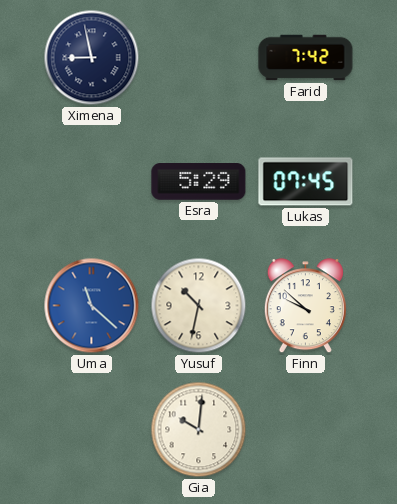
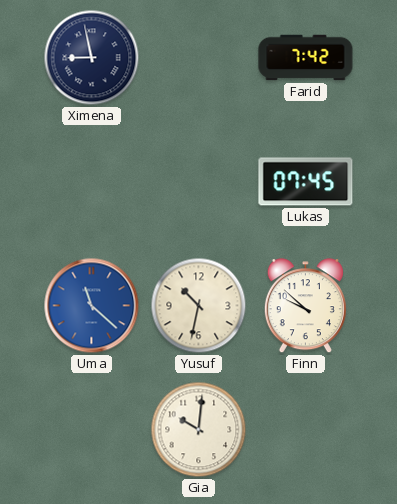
Esra: 5:29 -> none (199, 182)
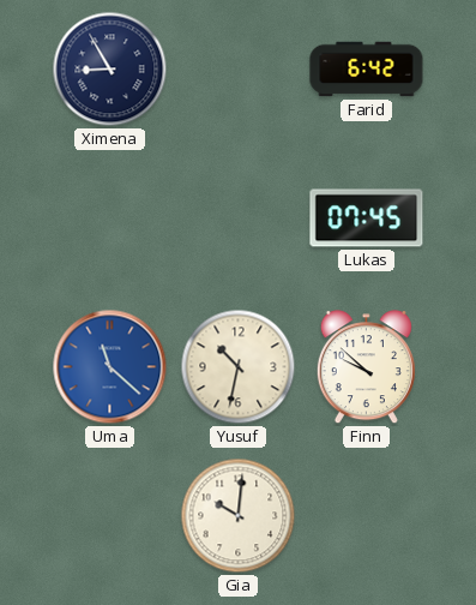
Ximena: 8:58 -> 8:55 (110, 70)
Farid: 7:42 -> 6:42 (367, 70)
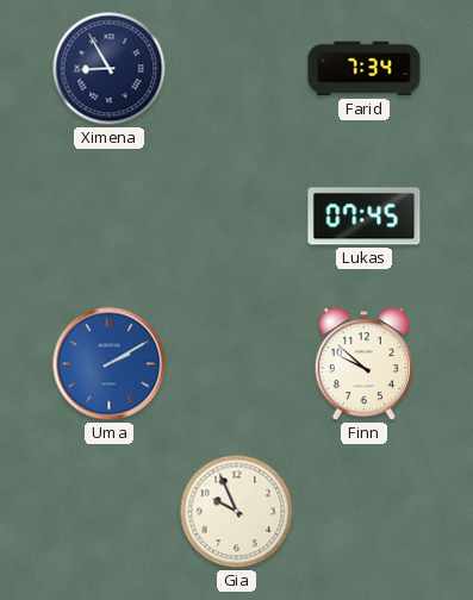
Farid: 6:42 -> 7:34 (365, 69)
Uma: 11:22 -> 2:10 (110, 364)
Yusuf: 10:32 -> none (239, 367)
Gia: 10:01 -> 9:56 (237, 512)
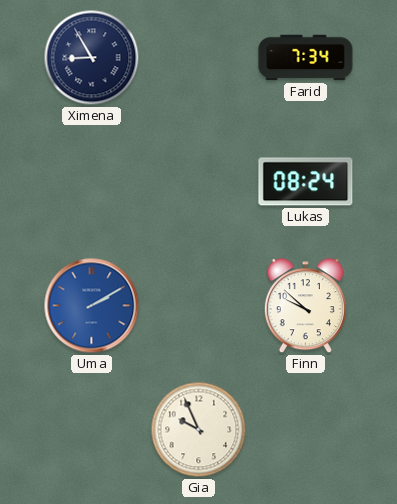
Lukas: 07:45 -> 08:24 (306, 182)
